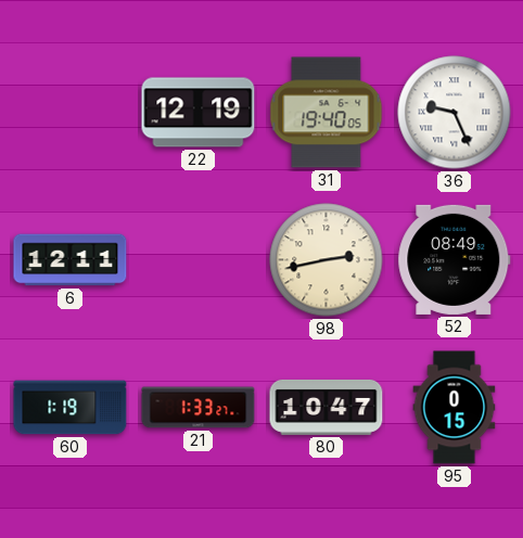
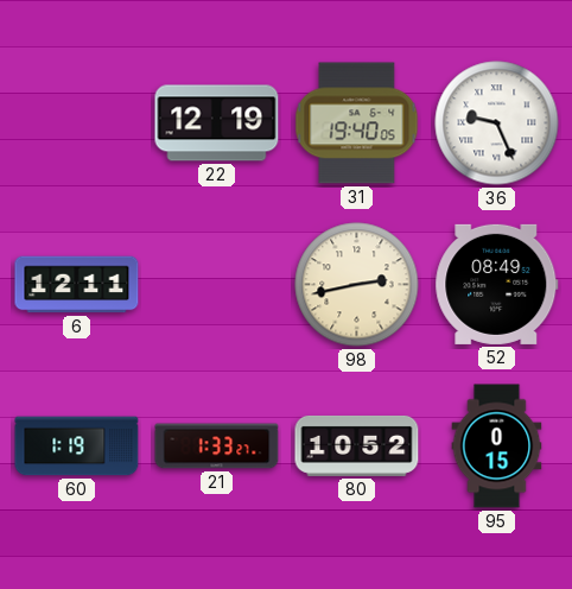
80: 10:47 -> 10:52 (357, 445)
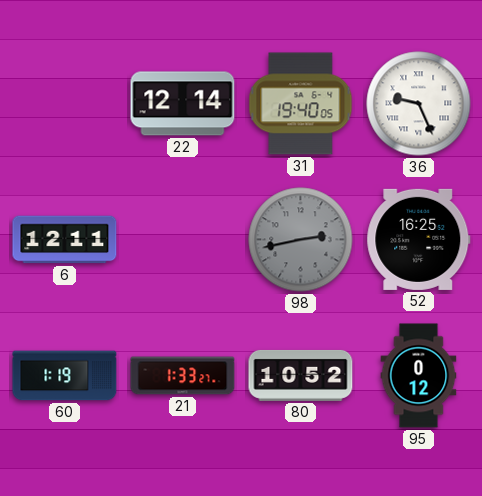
22: 12:19 -> 12:14 (183, 104)
98 dial: cream -> grey (301, 240)
52: 08:49 -> 16:25 (419, 239)
95: 0:15 -> 0:12 (419, 376)
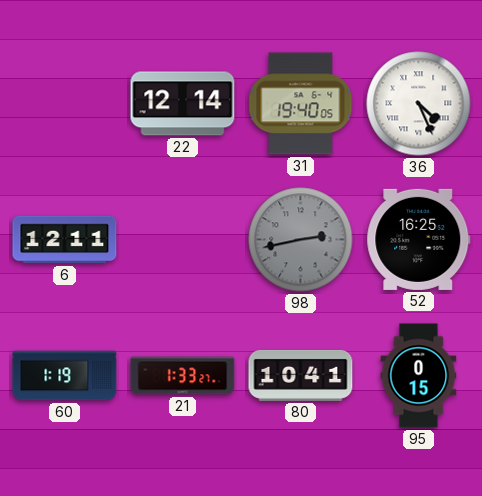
36: 9:26 -> 4:26 (419, 104)
80: 10:52 -> 10:41 (301, 375)
95: 0:12 -> 0:15 (419, 376)
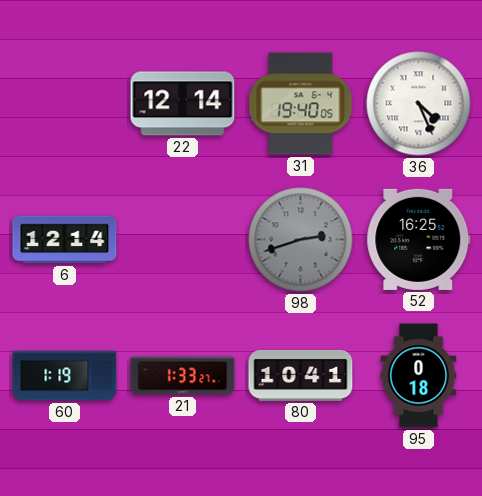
6: 12:11 -> 12:14 (65, 240)
98: 2:43 -> 2:42 (301, 240)
95: 0:15 -> 0:18 (419, 376)
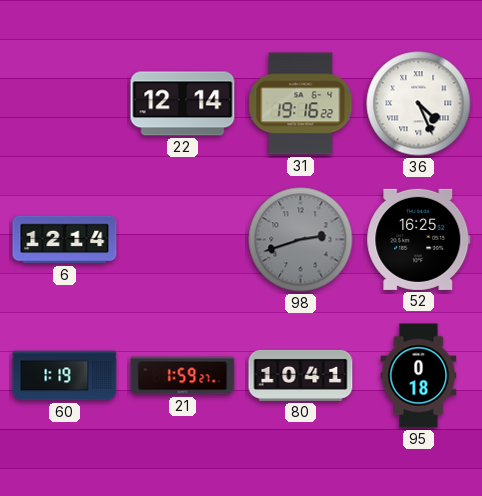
31: 19:40 -> 19:16 (301, 104)
21: 1:33 -> 1:59 (183, 376)
